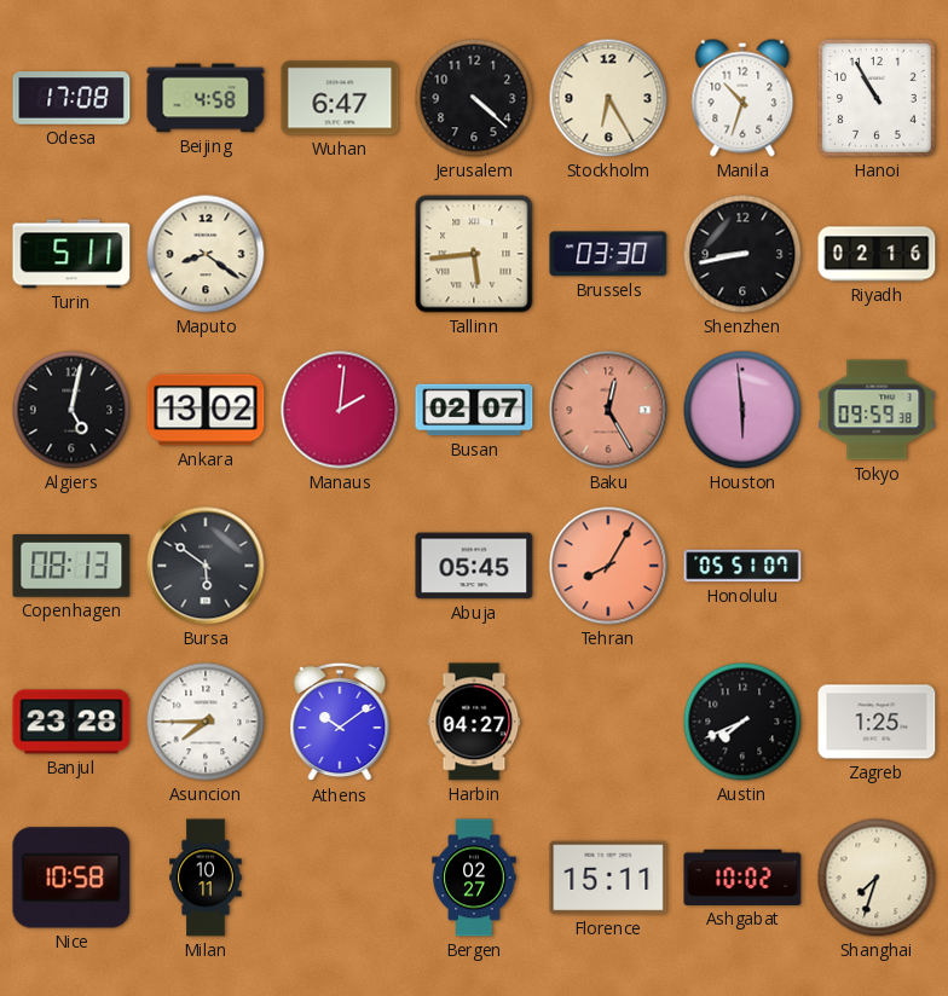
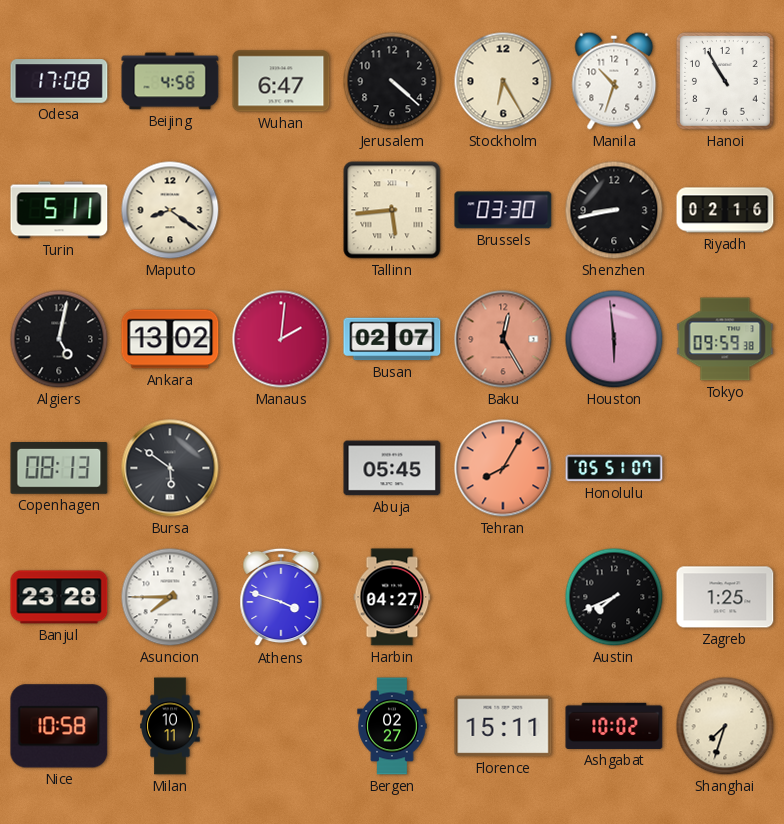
Athens: 10:09 -> 3:48 (281, 597)
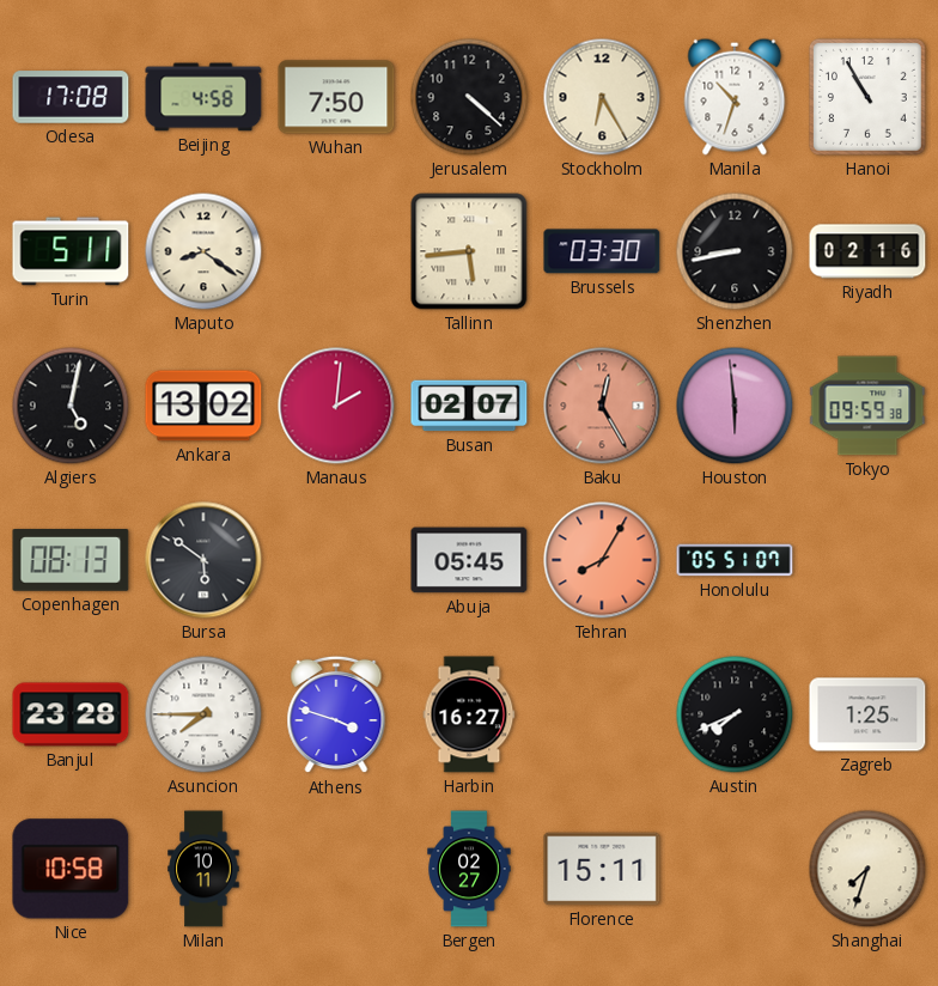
Wuhan: 6:47 -> 7:50 (336, 97)
Harbin: 04:27 -> 16:27 (469, 714)
Ashgabat: 10:02 -> none (614, 726)
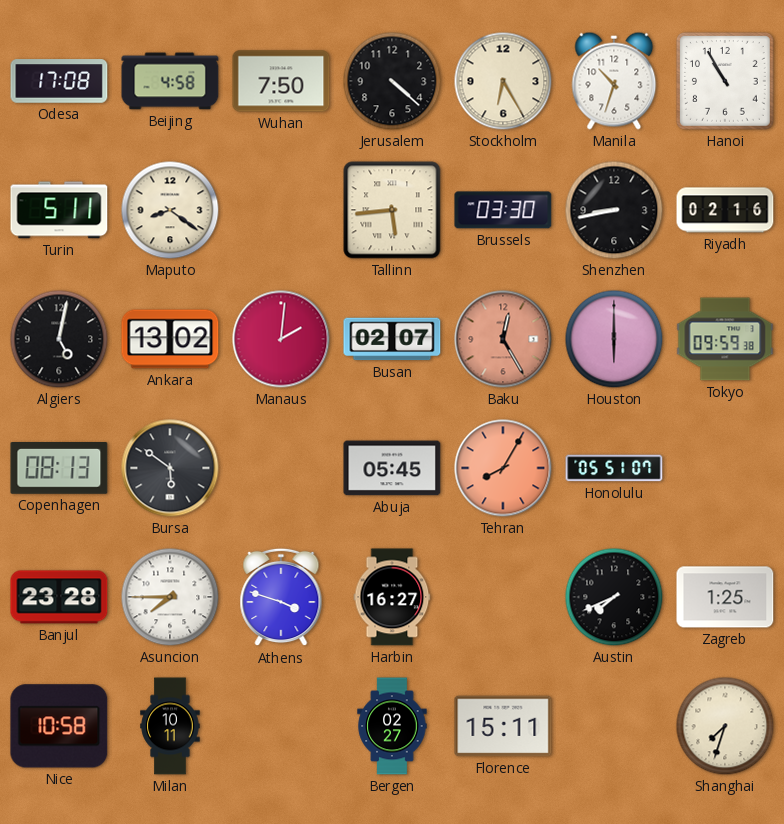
Houston: 5:59 -> 6:00 (614, 339)
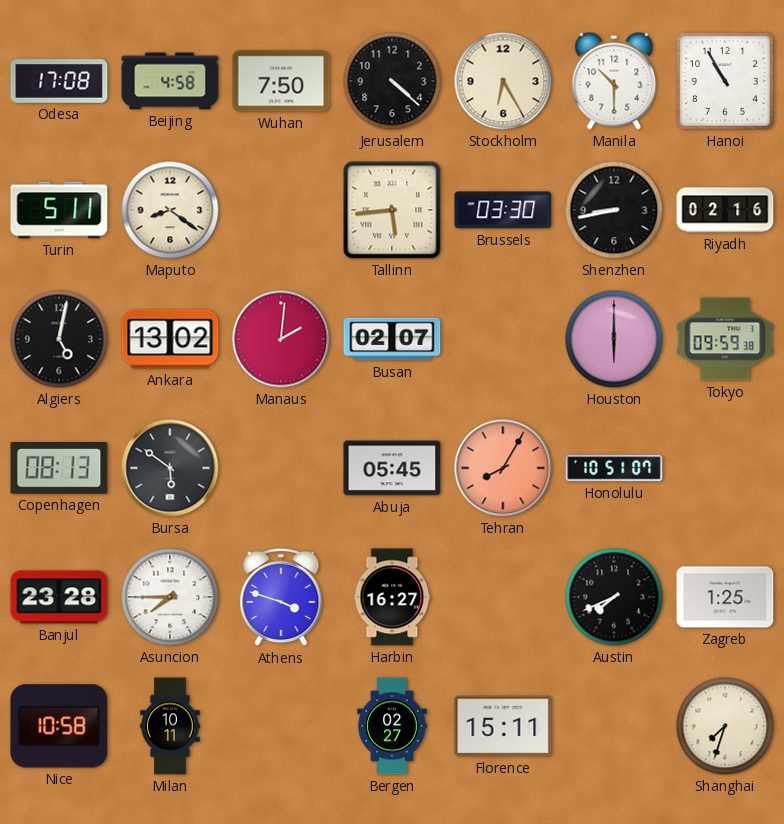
Manila: 10:33 -> 10:30 (614, 81)
Baku: 12:25 -> none (503, 339)
Honolulu: 05:51 -> 10:51 (614, 468)
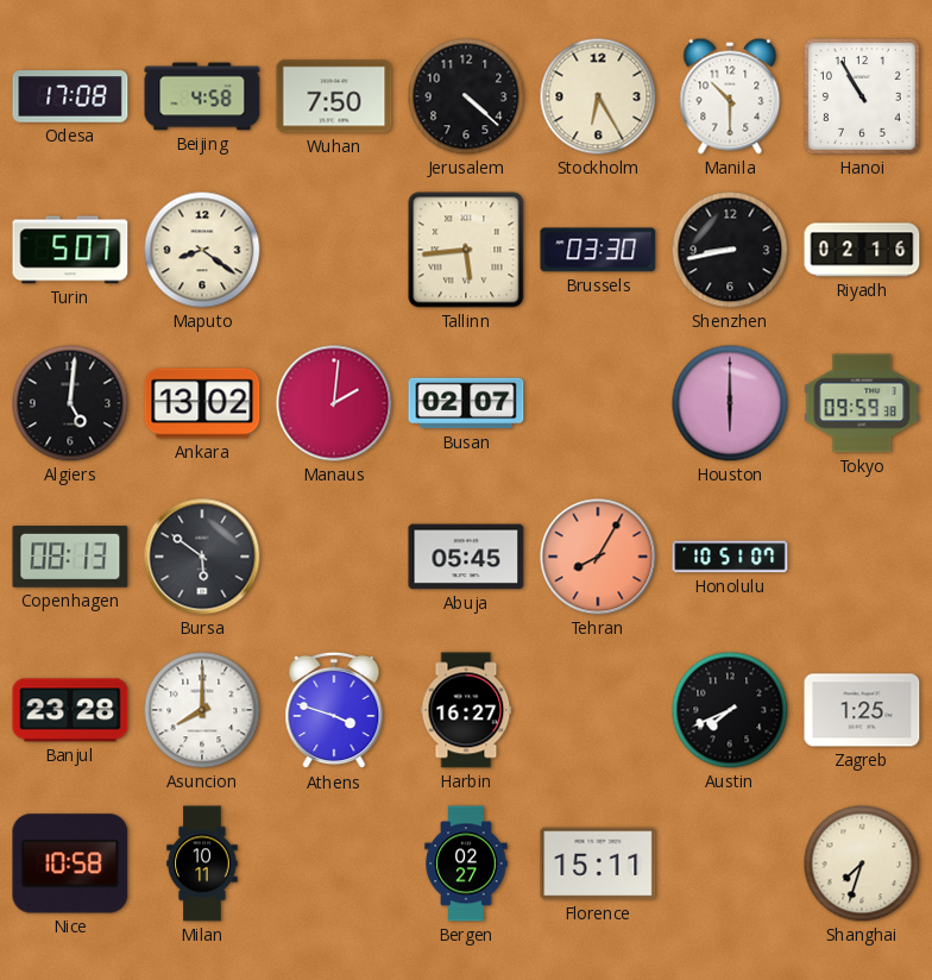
Turin: 5:11 -> 5:07 (70, 250)
Algiers: 5:02 -> 5:01 (70, 403)
Asuncion: 7:45 -> 8:00 (202, 710)
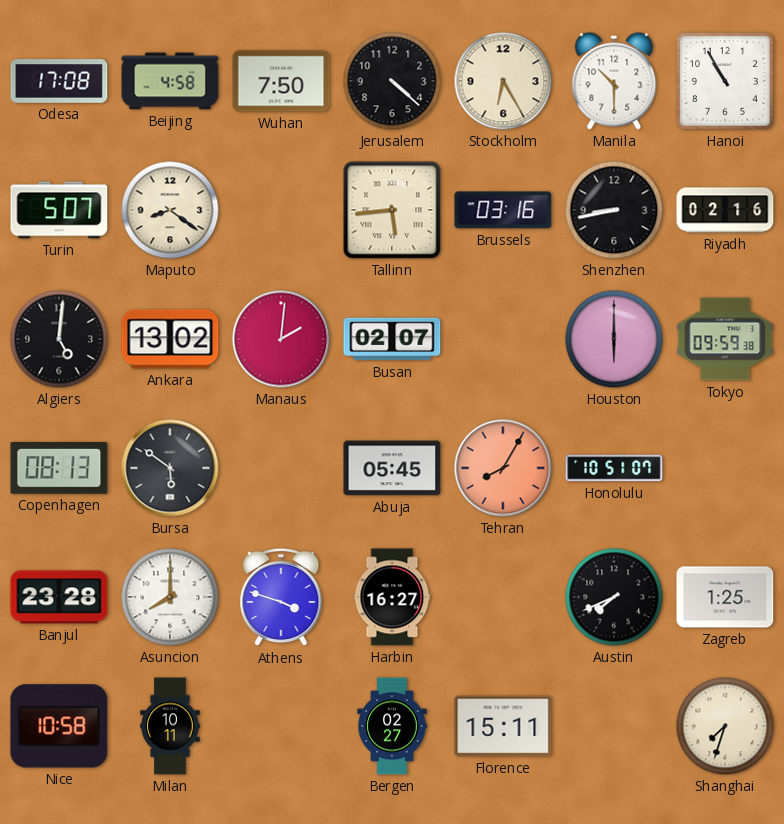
Brussels: 03:30 -> 03:16 (503, 210)
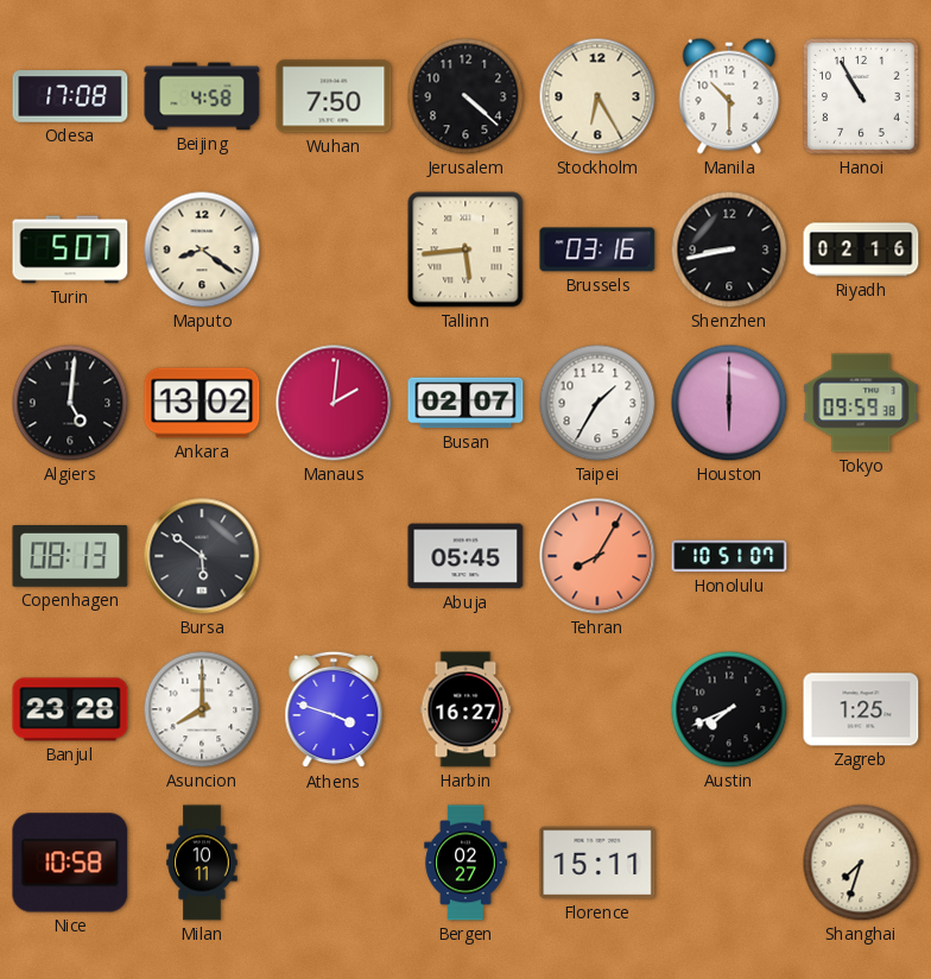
Taipei: none -> 1:35 (597, 403)
